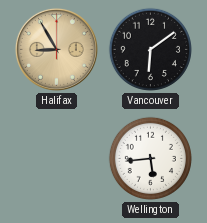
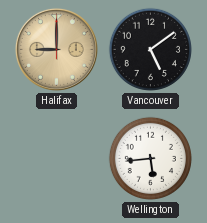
Halifax: 8:55 -> 9:00 (56, 49)
Vancouver: 6:09 -> 5:09 (150, 49)
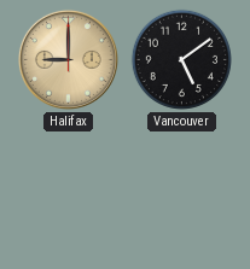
Wellington: 5:44 -> none (150, 158)
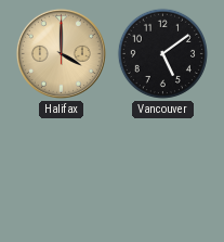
Halifax: 9:00 -> 4:00 (61, 53)
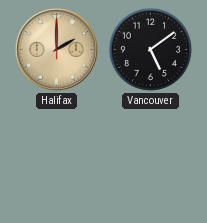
Halifax: 4:00 -> 2:00 (56, 49)
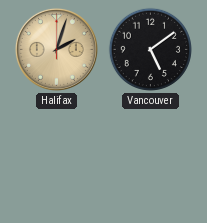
Halifax: 2:00 -> 2:03 (56, 49)
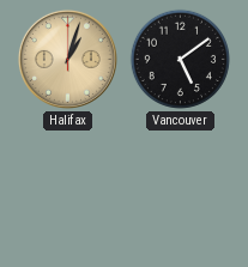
Halifax: 2:03 -> 1:03 (67, 59)
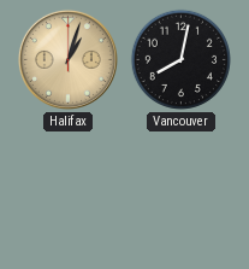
Vancouver: 5:09 -> 8:02 (180, 59)
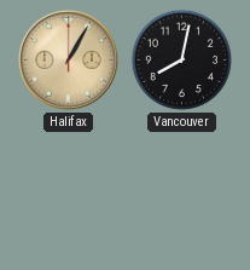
Halifax: 1:03 -> 1:05 (68, 59)
